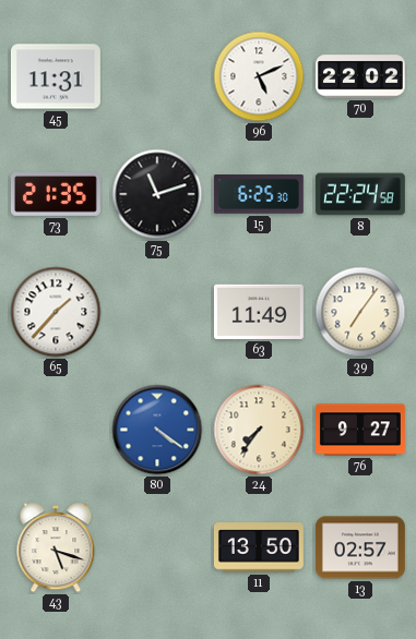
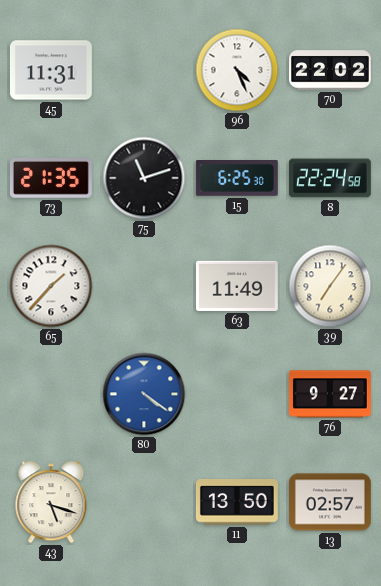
96: 5:11 -> 4:26 (237, 70)
24: 7:36 -> none (259, 430)
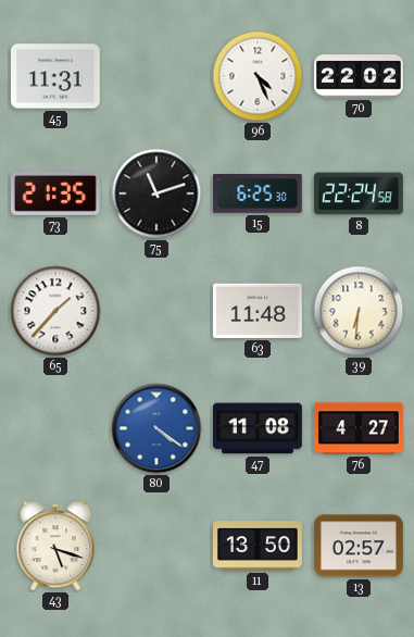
63: 11:49 -> 11:48 (258, 311)
39: 7:06 -> 6:31 (359, 311)
47: none -> 11:08 (258, 428)
76: 9:27 -> 4:27 (359, 428)
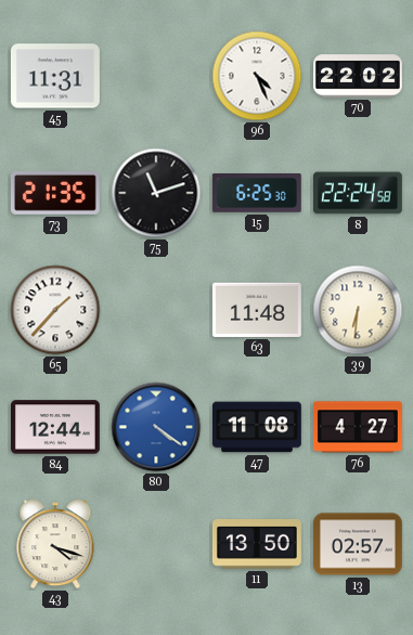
84: none -> 12:44 (55, 427)
43: 5:18 -> 4:18 (55, 544)
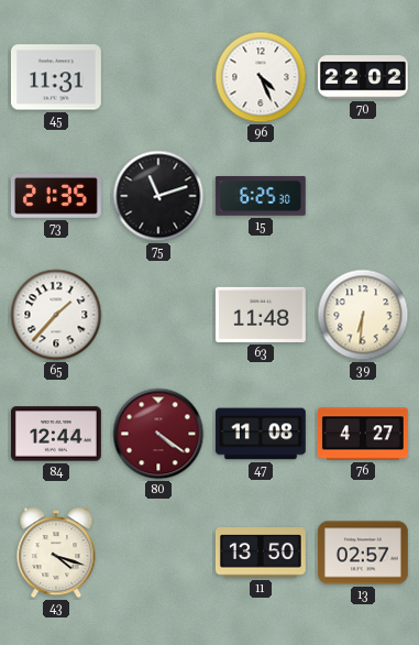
8: 22:24 -> none (358, 193)
80 dial: blue -> burgundy (158, 434)
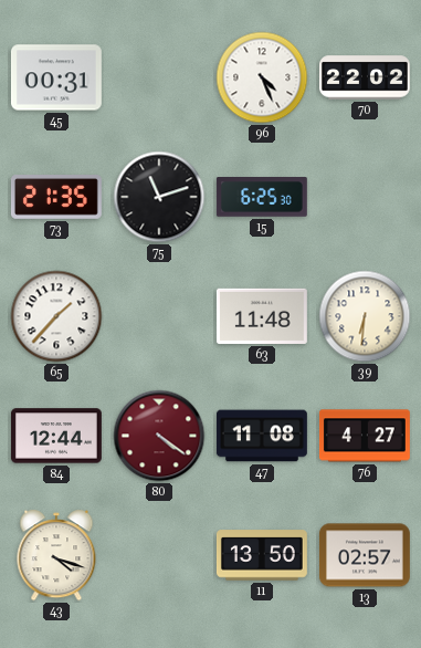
45: 11:31 -> 00:31 (56, 77)
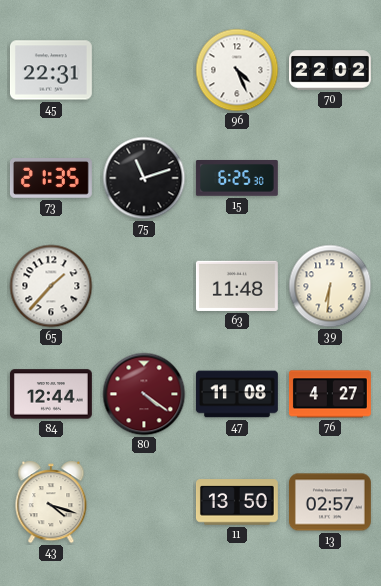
45: 00:31 -> 22:31 (51, 70)
